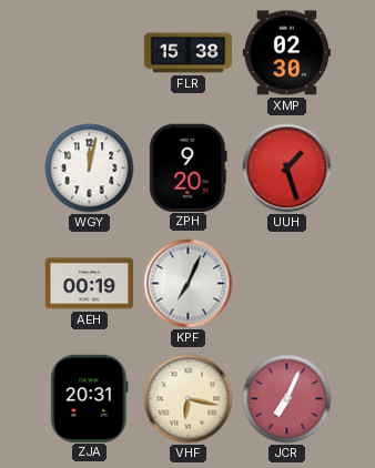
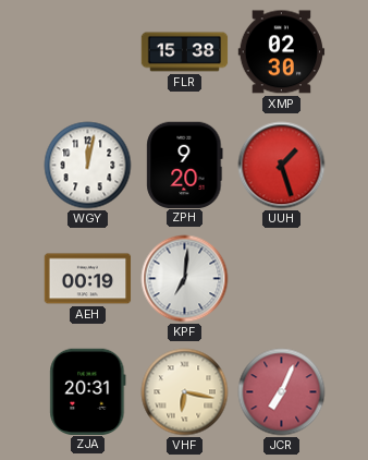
KPF: 7:04 -> 7:01 (185, 279)
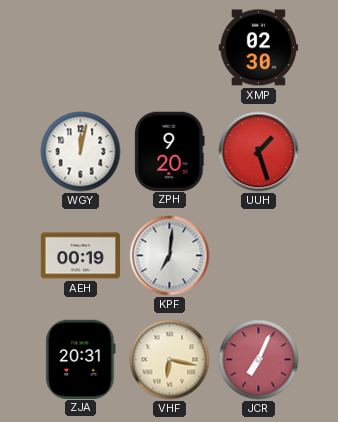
FLR: 15:38 -> none (185, 52)
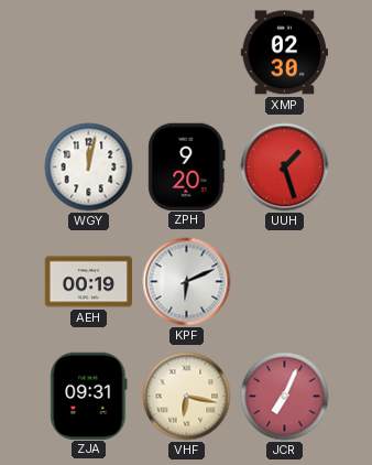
KPF: 7:01 -> 6:11 (187, 282)
ZJA: 20:31 -> 09:31 (89, 396)
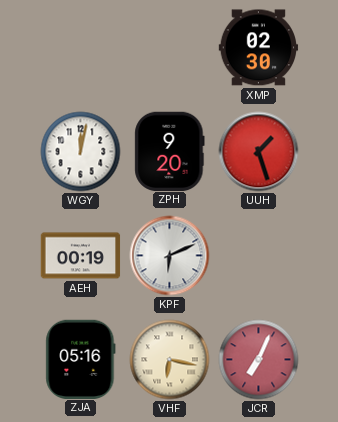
ZJA: 09:31 -> 05:16 (81, 359)
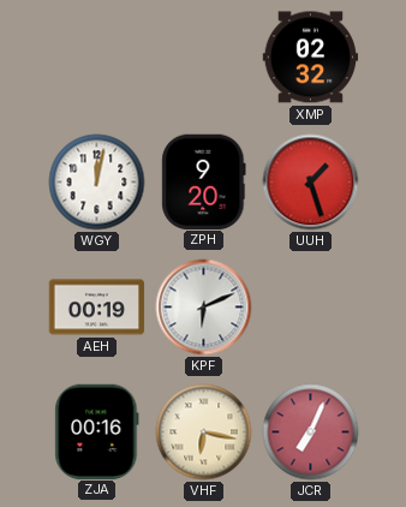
XMP: 02:30 -> 02:32 (311, 58)
ZJA: 05:16 -> 00:16 (97, 431)
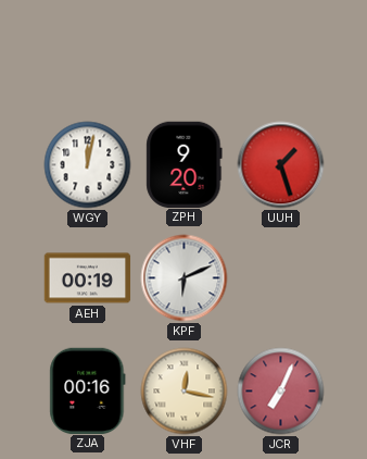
XMP: 02:32 -> none (311, 58)
VHF: 6:17 -> 12:17 (185, 392)
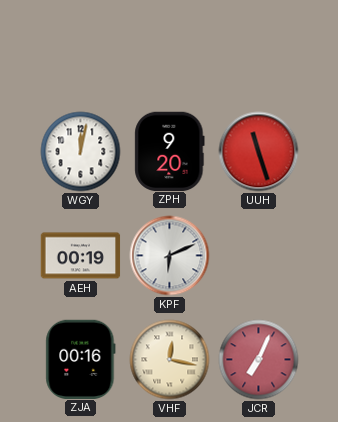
UUH: 1:27 -> 11:27 (259, 152)
